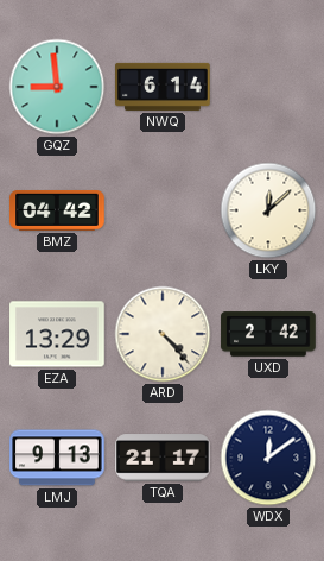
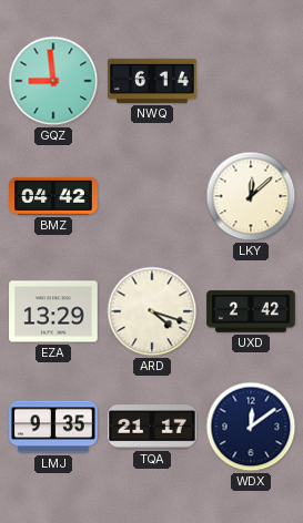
ARD: 4:23 -> 4:18 (152, 311)
LMJ: 9:13 -> 9:35 (53, 427)
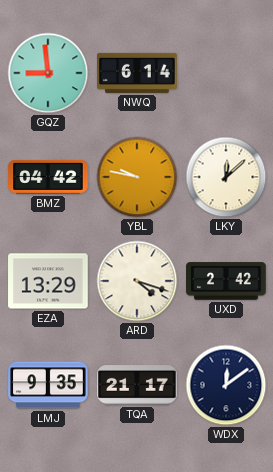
YBL: none -> 9:47 (137, 177)
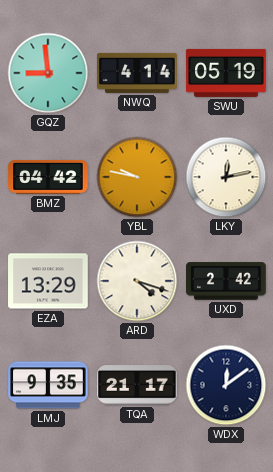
NWQ: 6:14 -> 4:14 (137, 73)
SWU: none -> 05:19 (226, 73)
LKY: 12:08 -> 12:13 (226, 177)
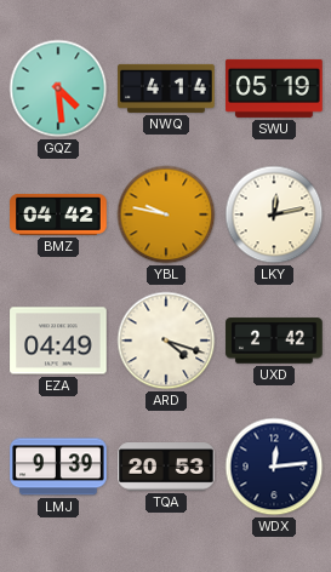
GQZ: 8:59 -> 4:29 (58, 88)
EZA: 13:29 -> 04:49 (58, 341)
LMJ: 9:35 -> 9:39 (58, 467)
TQA: 21:17 -> 20:53 (166, 467)
WDX: 12:09 -> 12:14 (274, 467)
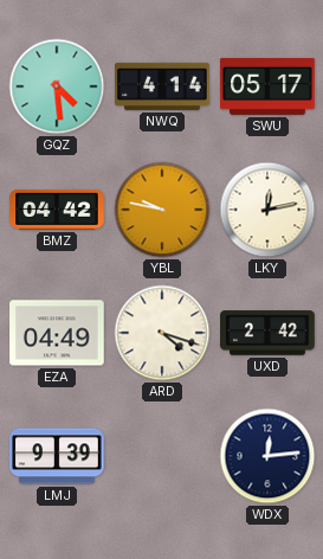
SWU: 05:19 -> 05:17 (267, 86)
TQA: 20:53 -> none (166, 467)
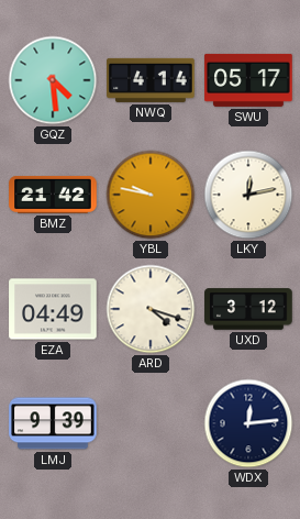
BMZ: 04:42 -> 21:42 (53, 195)
UXD: 2:42 -> 3:12 (248, 309)
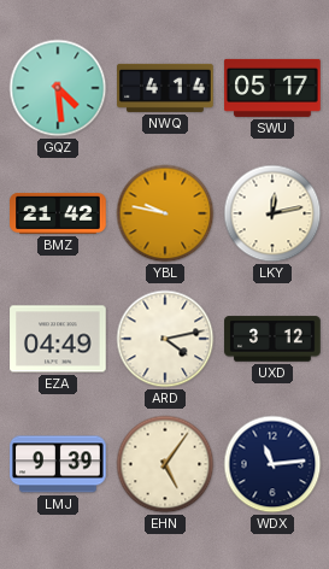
ARD: 4:18 -> 4:13 (165, 339)
EHN: none -> 5:06 (165, 464)
WDX: 12:14 -> 11:14 (272, 464)
